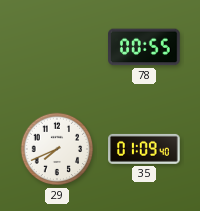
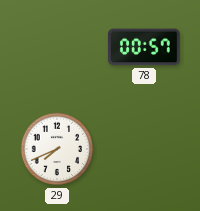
78: 00:55 -> 00:57 (145, 47)
35: 01:09 -> none (144, 149)
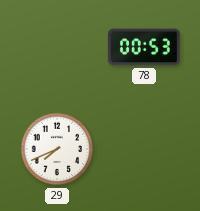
78: 00:57 -> 00:53 (145, 47)
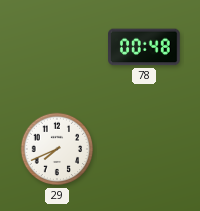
78: 00:53 -> 00:48 (145, 47)
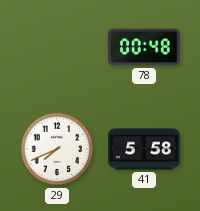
41: none -> 5:58 (144, 149)
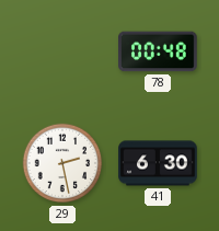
29: 7:41 -> 2:28 (62, 163)
41: 5:58 -> 6:30 (158, 163)
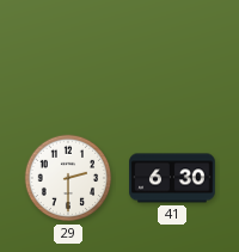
78: 00:48 -> none (159, 51)
29: 2:28 -> 2:30 (68, 178)
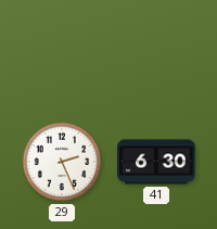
29: 2:30 -> 2:26 (62, 162)
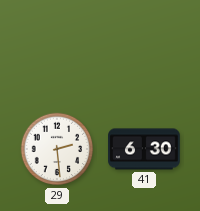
29: 2:26 -> 2:29 (57, 149)
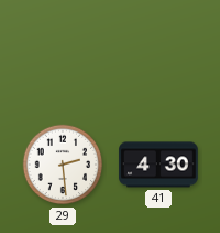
41: 6:30 -> 4:30 (158, 165)
